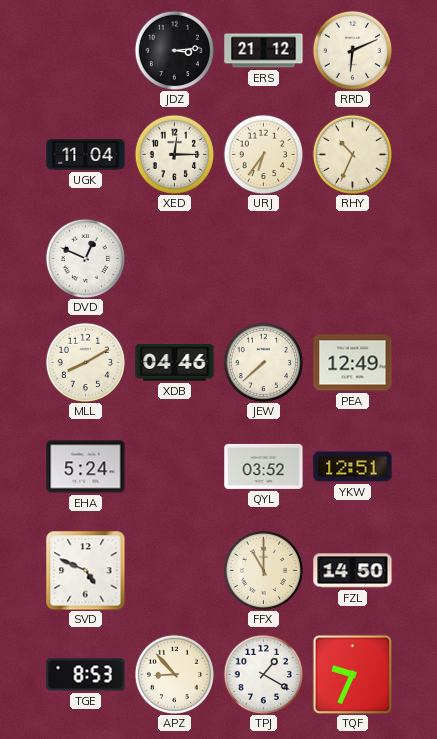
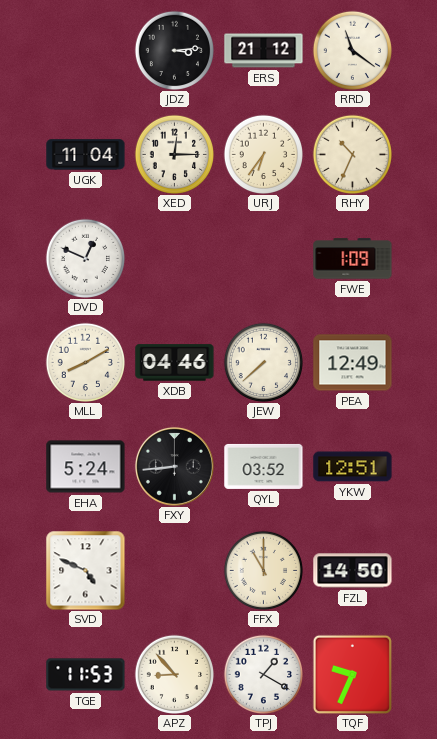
RRD: 6:11 -> 11:21 (352, 50)
FWE: none -> 1:09 (353, 259)
FXY: none -> 8:44 (174, 466)
TGE: 8:53 -> 11:53 (86, 675)
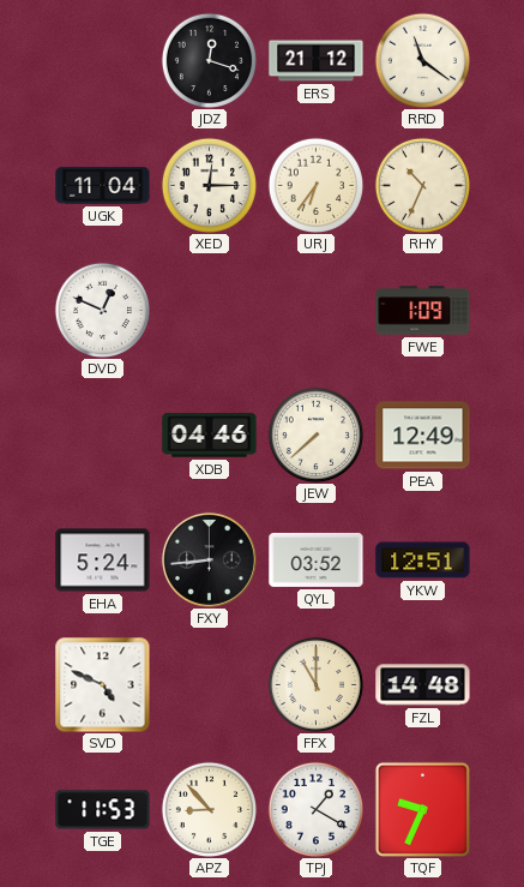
JDZ: 3:14 -> 12:18 (209, 60)
MLL: 8:10 -> none (85, 362)
FZL: 14:50 -> 14:48 (423, 685)
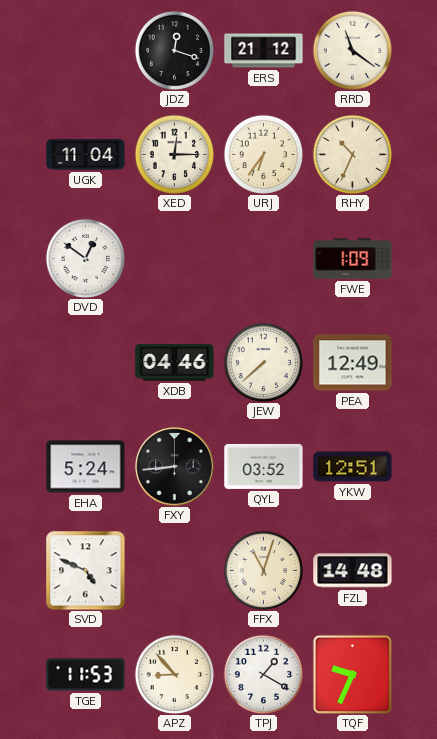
DVD: 12:49 -> 12:51 (85, 258)
FFX: 11:00 -> 11:03 (263, 570)
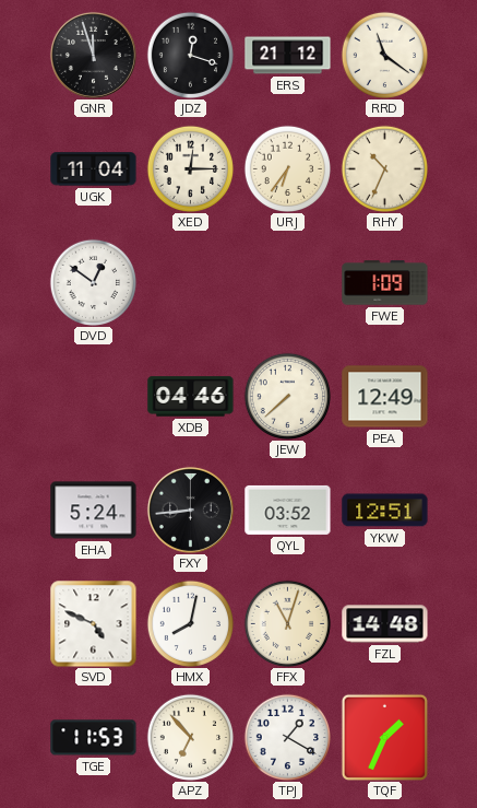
GNR: none -> 11:57 (93, 55)
HMX: none -> 8:02 (190, 623)
APZ: 8:53 -> 6:53 (190, 737)
TQF: 9:34 -> 1:34 (384, 737)
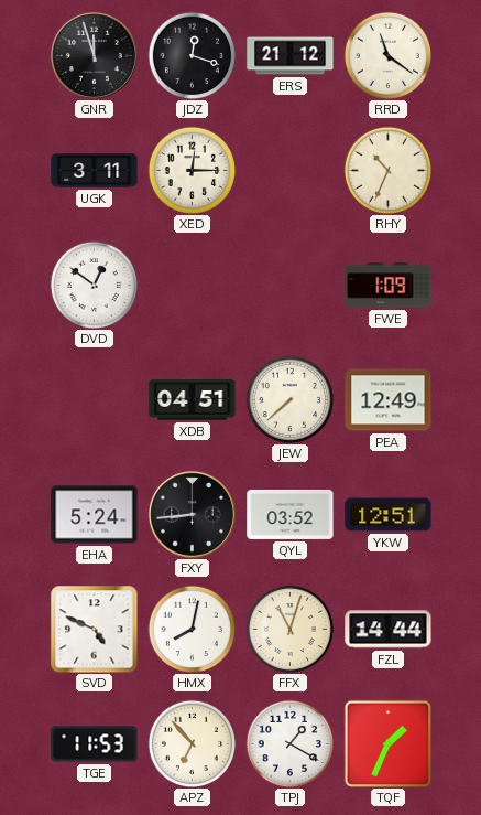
UGK: 11:04 -> 3:11 (95, 171)
URJ: 6:36 -> none (287, 168)
XDB: 04:46 -> 04:51 (193, 400)
FZL: 14:48 -> 14:44 (389, 630)
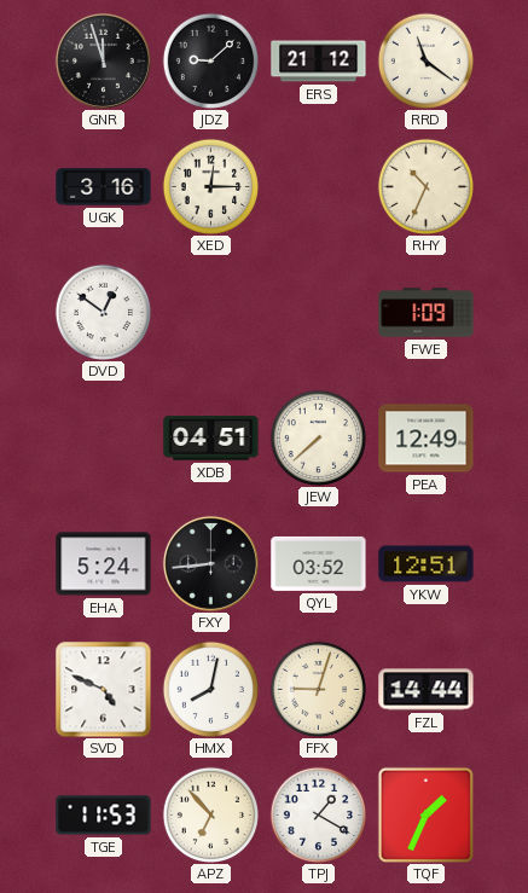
JDZ: 12:18 -> 9:08 (210, 60)
UGK: 3:11 -> 3:16 (104, 187)
FFX: 11:03 -> 9:03 (318, 689)
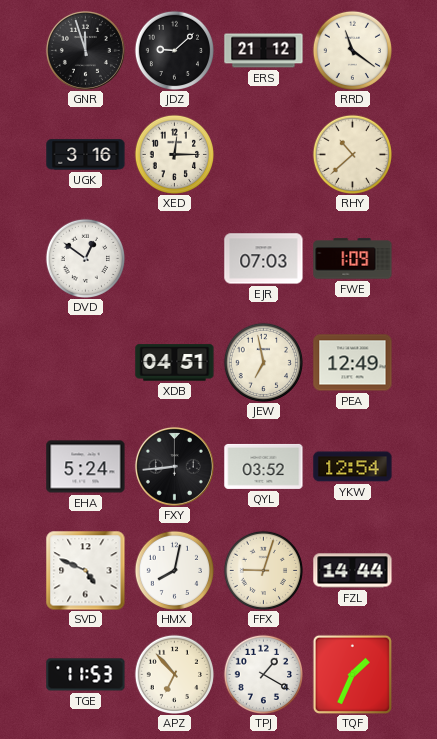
RHY: 10:34 -> 10:38 (352, 154)
EJR: none -> 07:03 (264, 259)
JEW: 7:38 -> 6:58 (263, 362)
YKW: 12:51 -> 12:54 (353, 467)
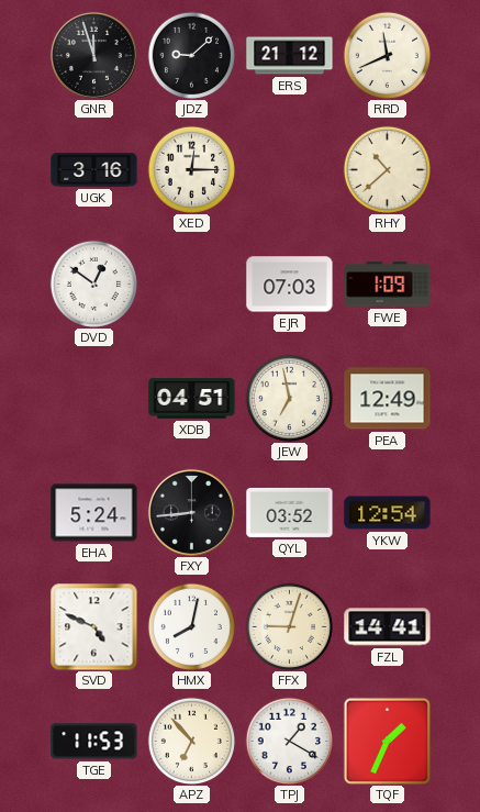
RRD: 11:21 -> 11:41 (387, 55)
FZL: 14:44 -> 14:41 (388, 627)
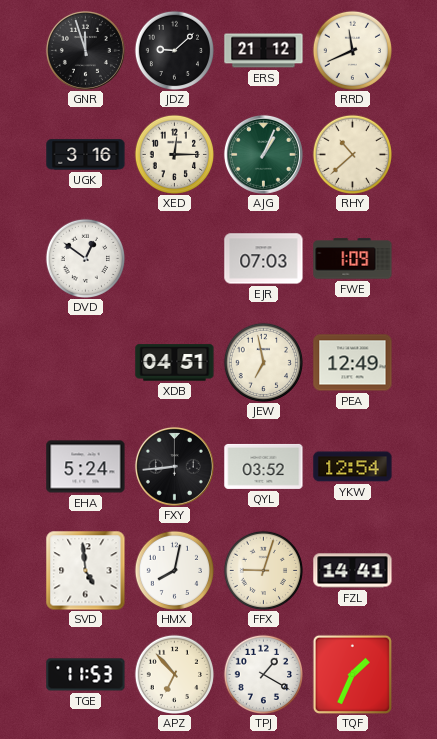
AJG: none -> 1:04 (263, 154)
SVD: 4:49 -> 4:59 (86, 571)
